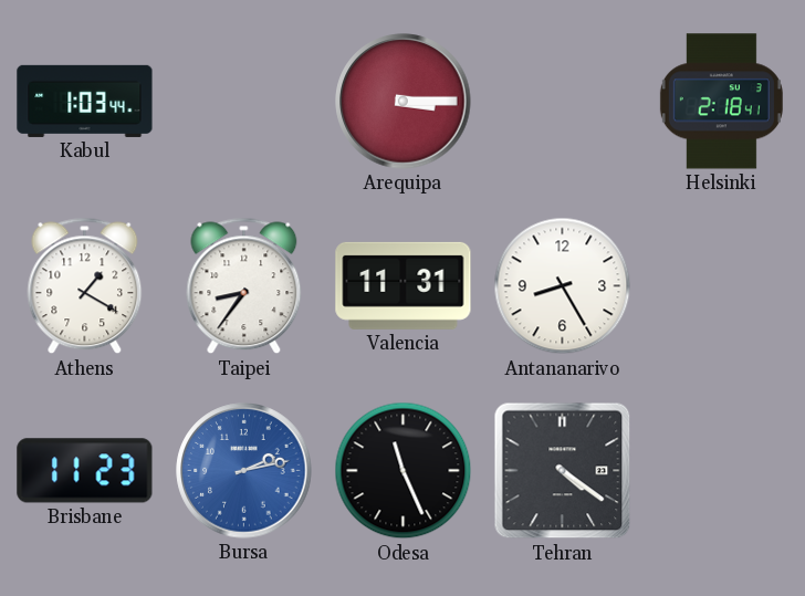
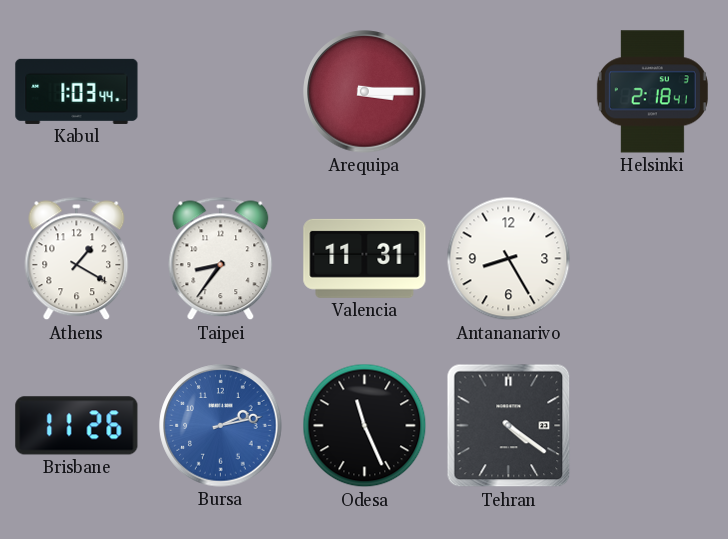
Brisbane: 11:23 -> 11:26 (77, 426)
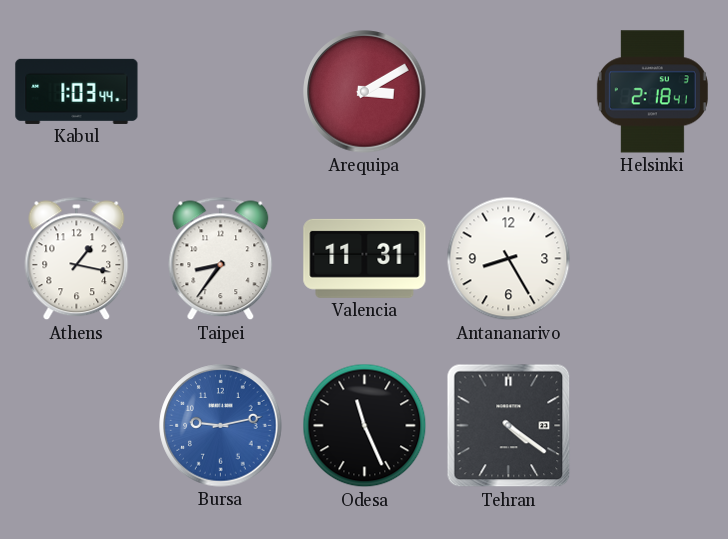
Arequipa: 3:15 -> 3:10 (365, 92)
Athens: 1:20 -> 1:17 (77, 259)
Brisbane: 11:26 -> none (77, 426)
Bursa: 2:13 -> 9:13 (221, 426)
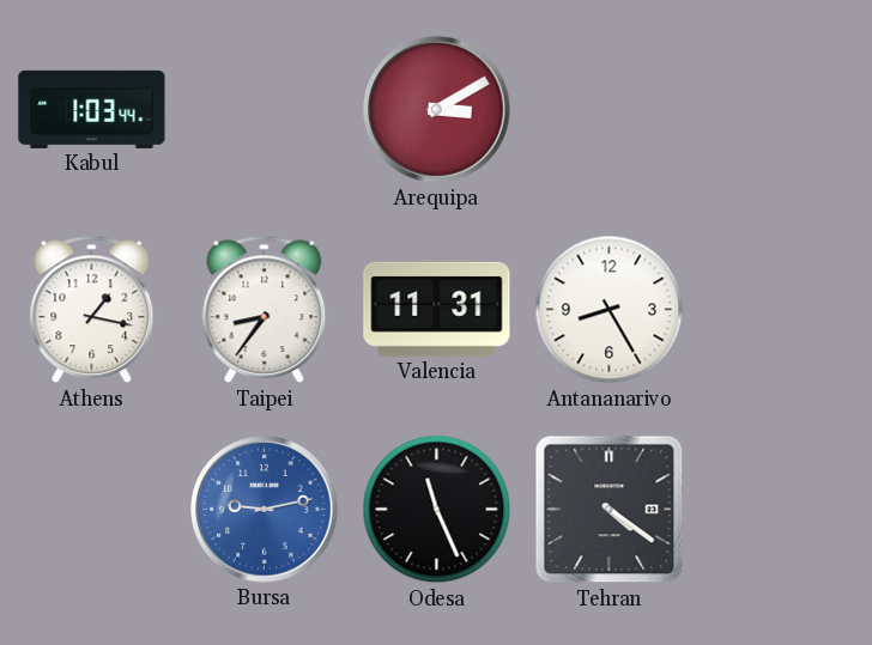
Helsinki: 2:18 -> none (652, 92)
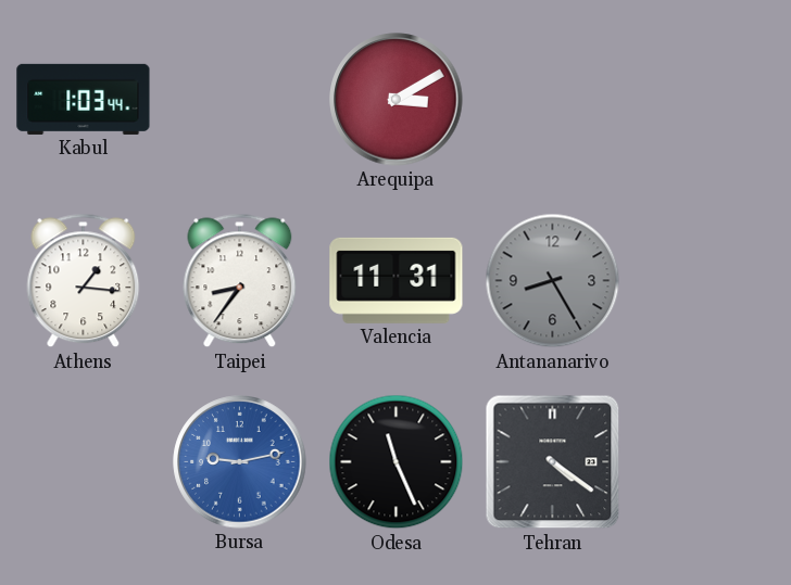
Athens: 1:17 -> 1:16 (84, 281)
Antananarivo dial: white -> grey (553, 281)
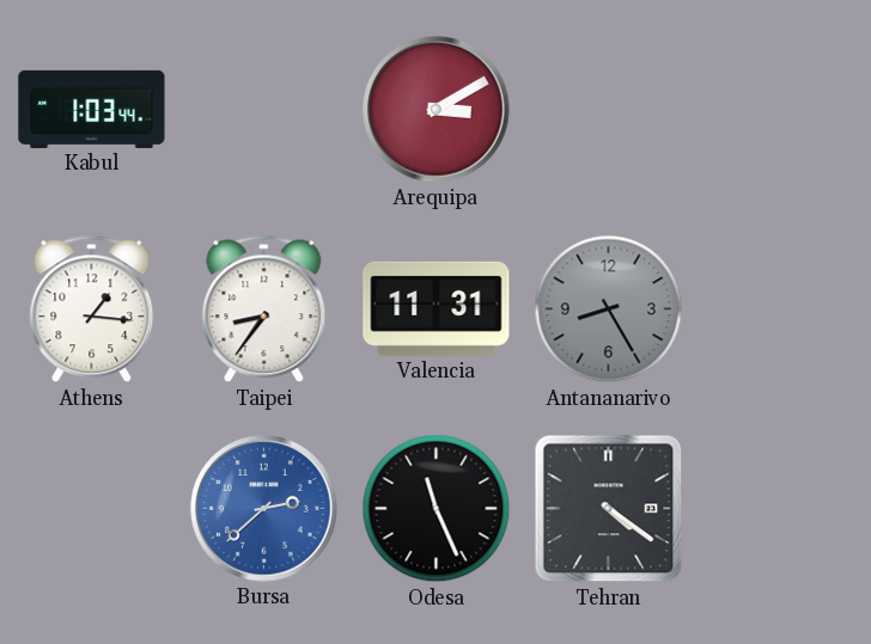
Bursa: 9:13 -> 2:38 (264, 509)
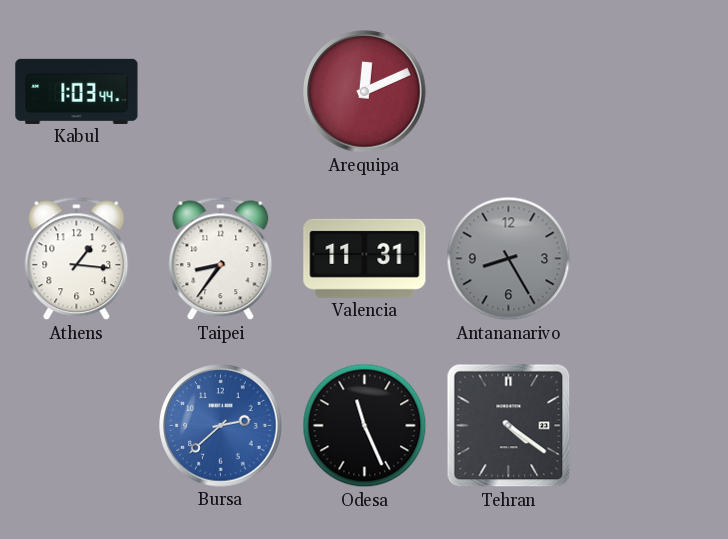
Arequipa: 3:10 -> 12:11 (365, 92)
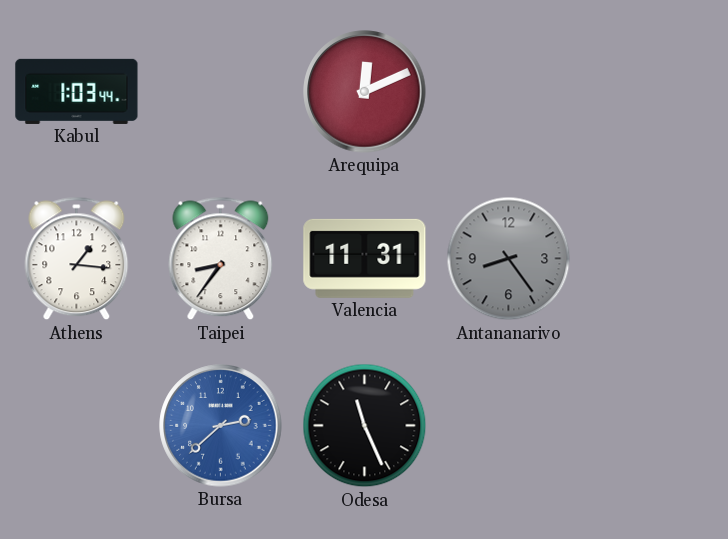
Antananarivo: 8:25 -> 8:24 (509, 259)
Tehran: 4:21 -> none (509, 426)
